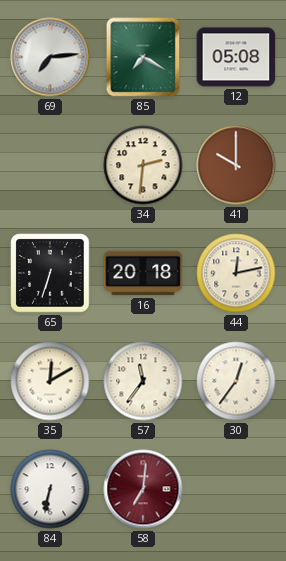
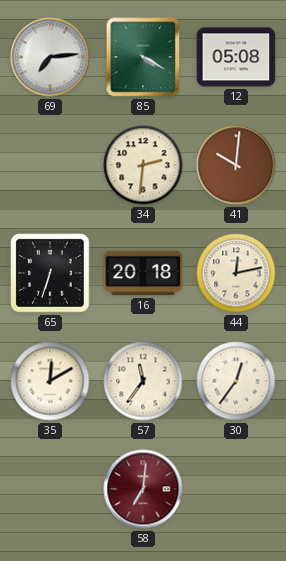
85: 7:20 -> 4:20 (143, 57)
41: 10:00 -> 10:01 (236, 165)
84: 6:32 -> none (50, 489)
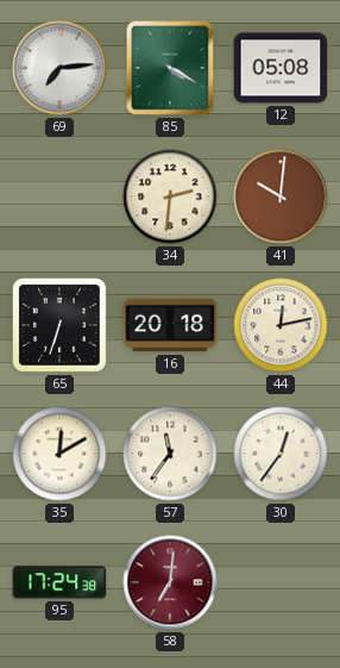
95: none -> 17:24 (59, 582)
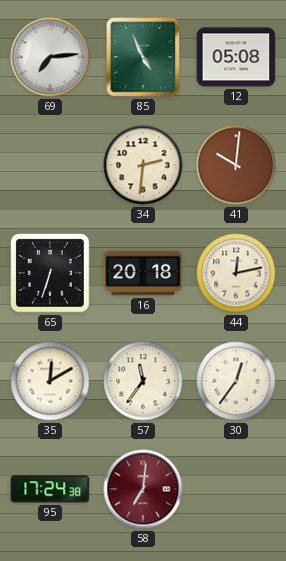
85: 4:20 -> 4:56 (143, 57)
